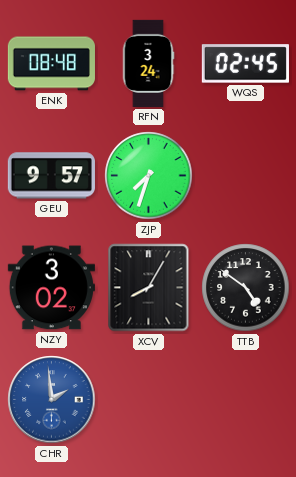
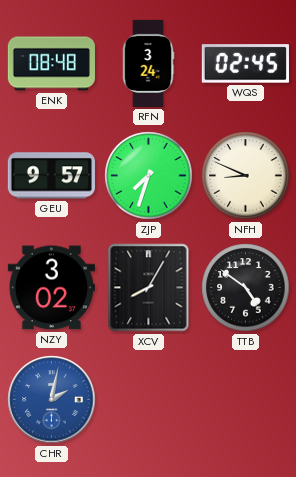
NFH: none -> 8:49 (246, 176)
CHR: 1:59 -> 2:02 (52, 400)
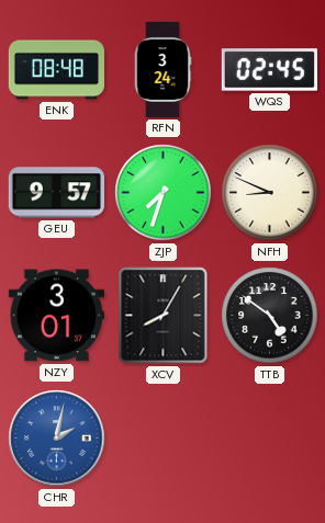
NZY: 3:02 -> 3:01 (56, 316)
